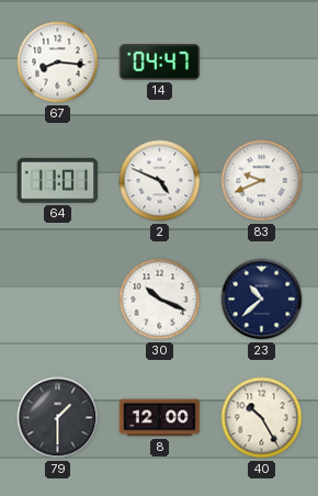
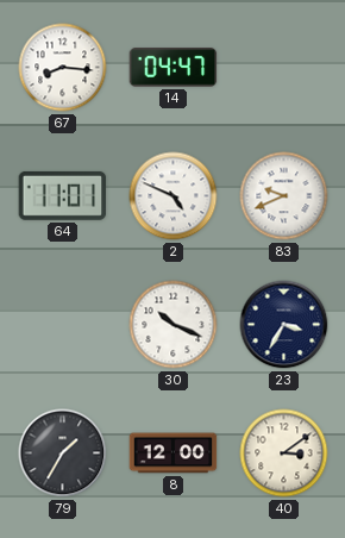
23: 10:38 -> 3:35 (284, 325)
79: 1:30 -> 1:35 (63, 453)
40: 10:25 -> 3:09 (284, 453)
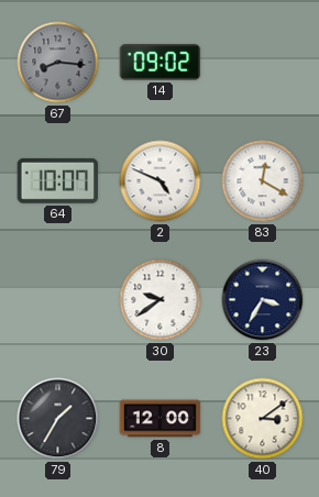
67 dial: white -> grey (58, 63)
14: 04:47 -> 09:02 (161, 63)
64: 11:01 -> 10:07 (58, 180)
83: 9:41 -> 12:20 (263, 181)
30: 10:19 -> 9:39 (161, 300)
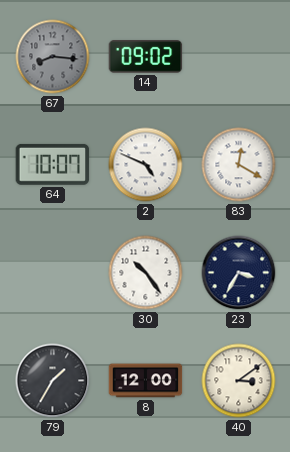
30: 9:39 -> 10:24 (146, 273)
